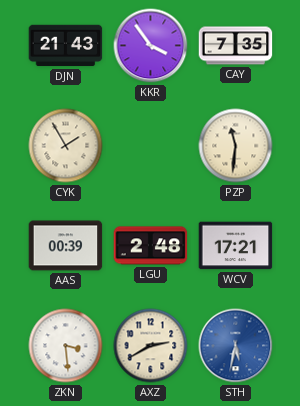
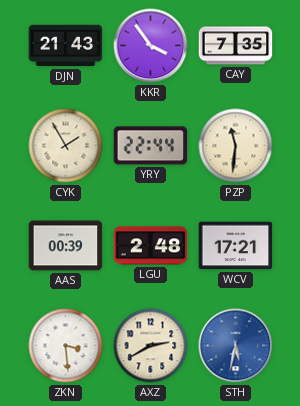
YRY: none -> 22:44 (151, 146)
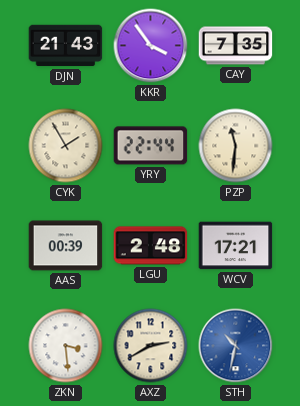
STH: 5:32 -> 10:32 (236, 346)
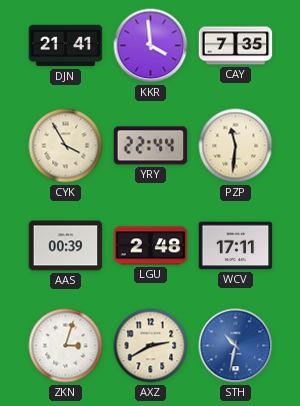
DJN: 21:43 -> 21:41 (66, 46)
KKR: 3:54 -> 3:59 (151, 46)
CYK: 1:55 -> 3:55 (66, 146)
WCV: 17:21 -> 17:11 (236, 246)
ZKN: 3:29 -> 3:03 (66, 346)
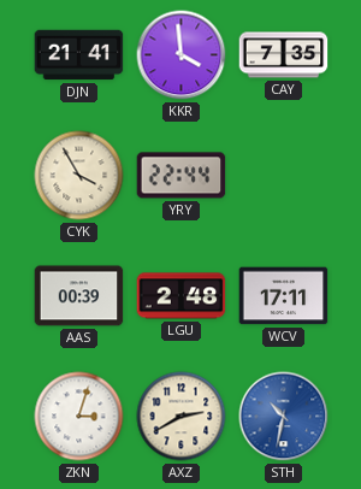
PZP: 11:31 -> none (236, 146)
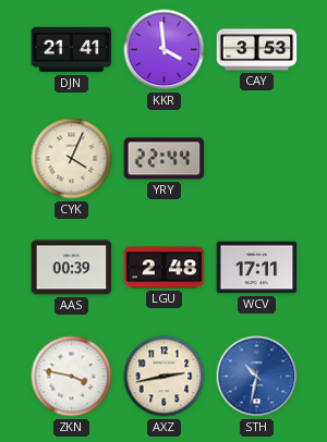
CAY: 7:35 -> 3:53 (257, 50)
CYK: 3:55 -> 4:04 (72, 159)
ZKN: 3:03 -> 3:47 (72, 377)
AXZ: 2:40 -> 2:43 (165, 377)
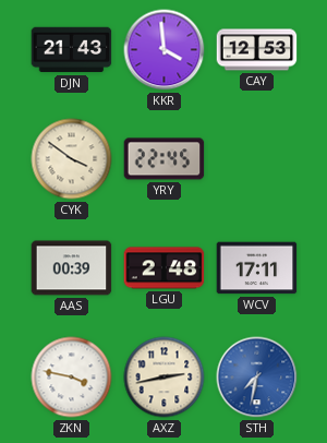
DJN: 21:41 -> 21:43 (72, 50)
CAY: 3:53 -> 12:53 (257, 50)
CYK: 4:04 -> 3:51 (72, 159)
YRY: 22:44 -> 22:45 (165, 159)
STH: 10:32 -> 7:32 (257, 378)
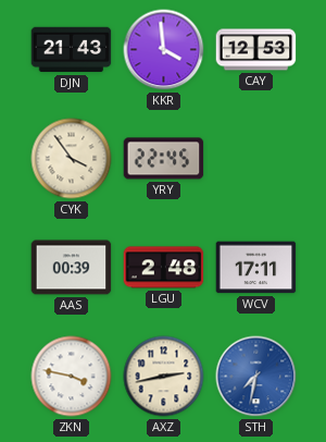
CYK: 3:51 -> 3:54 (72, 159)
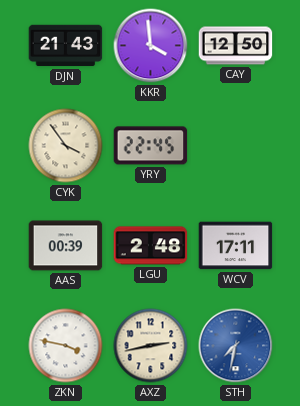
CAY: 12:53 -> 12:50 (236, 46)
